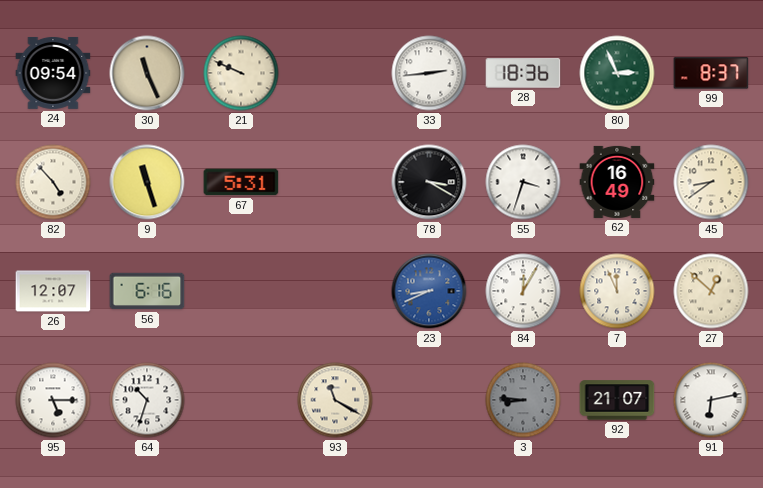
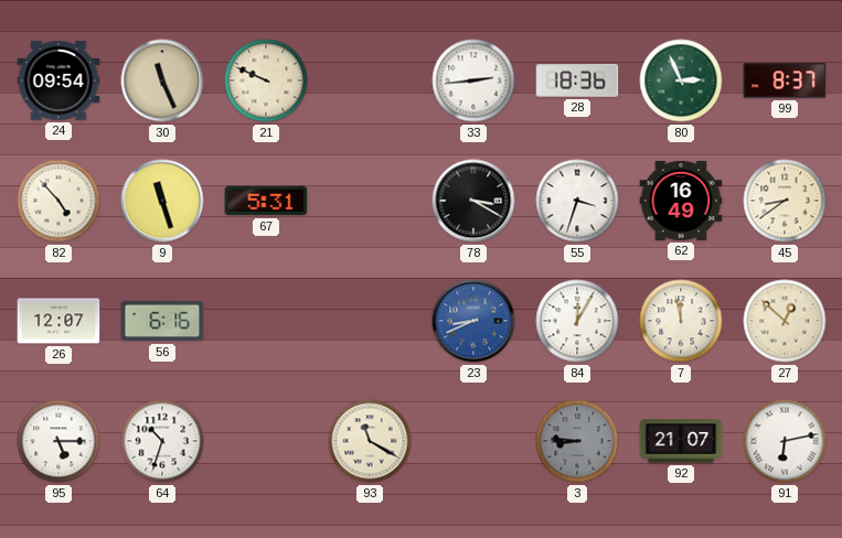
7: 11:56 -> 11:58 (681, 321)
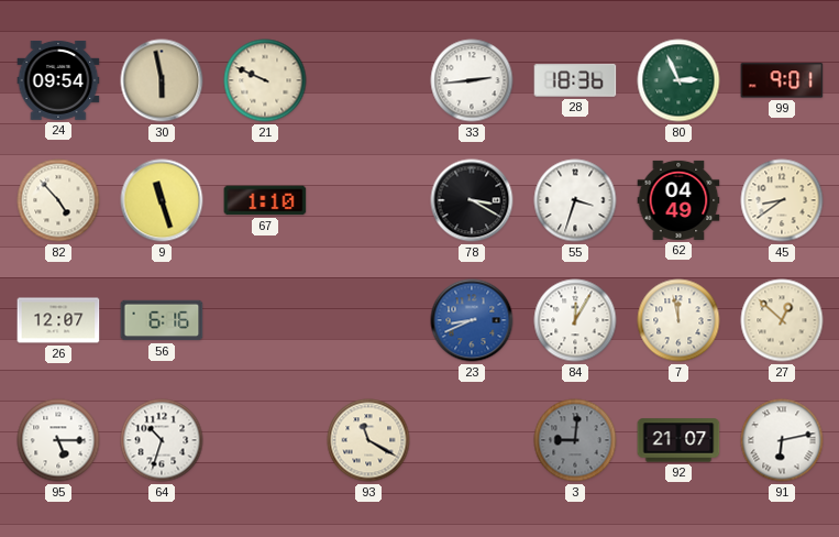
30: 11:26 -> 5:58 (162, 80)
99: 8:37 -> 9:01 (782, 80)
67: 5:31 -> 1:10 (265, 200)
62: 16:49 -> 04:49 (678, 200)
3: 8:46 -> 9:01 (575, 440)
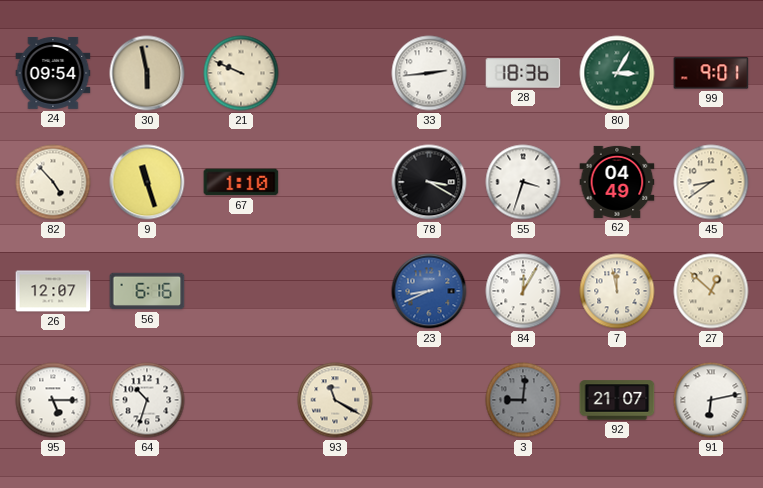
80: 2:56 -> 3:05 (617, 73)
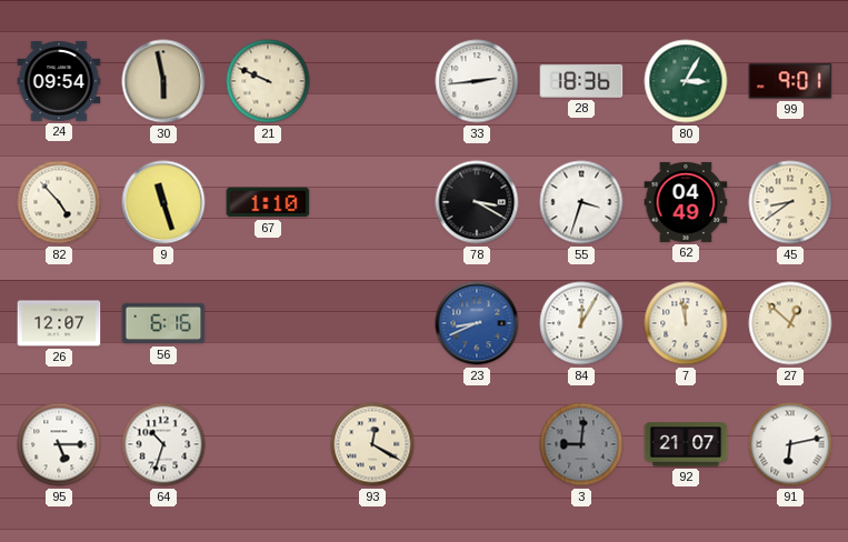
93: 11:20 -> 12:20 (372, 444)
